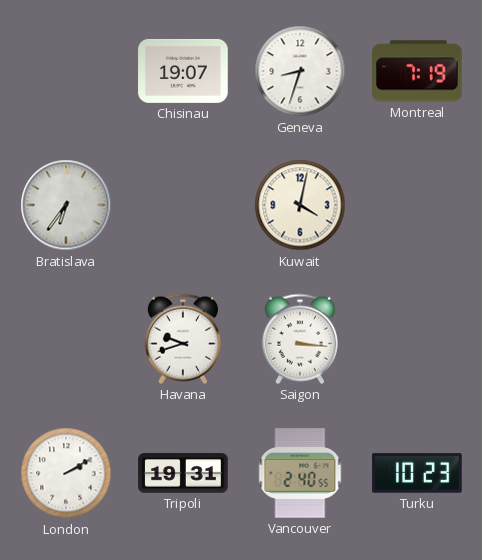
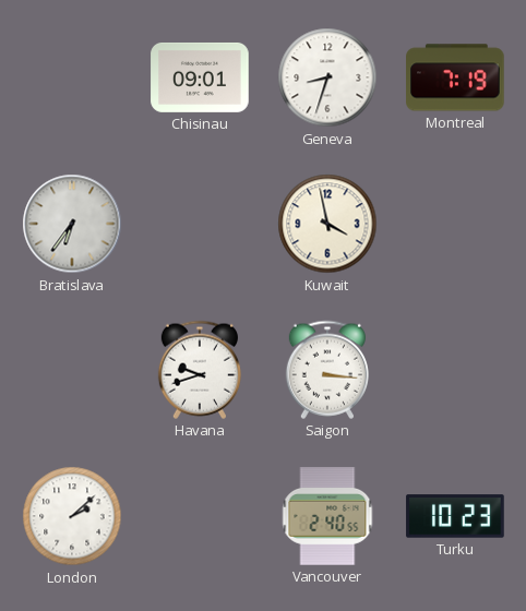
Chisinau: 19:07 -> 09:01 (200, 77)
Kuwait: 4:02 -> 3:58 (327, 224)
London: 2:10 -> 2:08 (72, 516)
Tripoli: 19:31 -> none (183, 473)
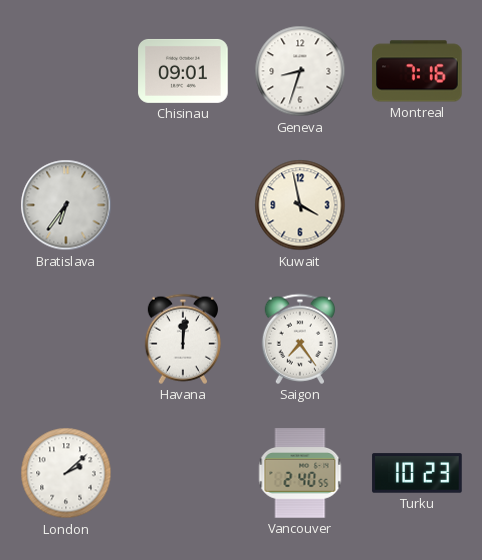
Montreal: 7:19 -> 7:16 (417, 71)
Havana: 9:42 -> 12:01 (183, 339)
Saigon: 3:16 -> 7:24 (300, 339)
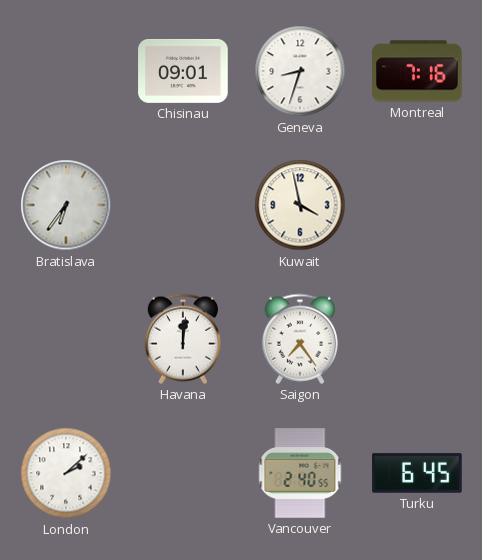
Turku: 10:23 -> 6:45 (417, 473)
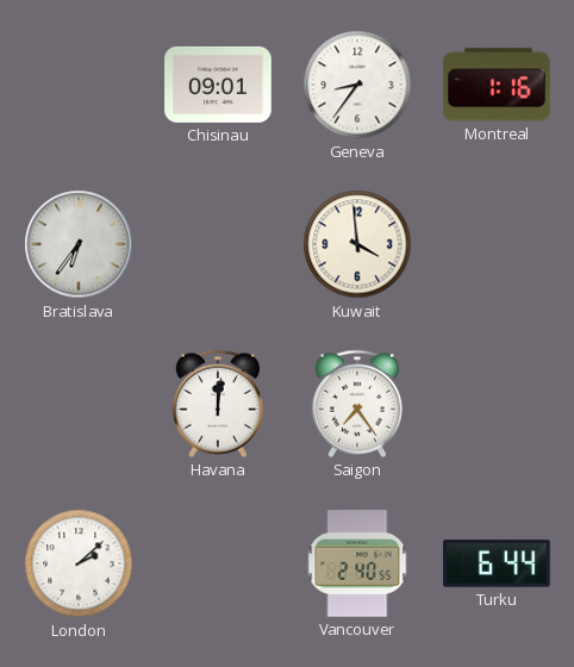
Geneva: 8:33 -> 8:36 (357, 85)
Montreal: 7:16 -> 1:16 (497, 85)
Kuwait: 3:58 -> 3:59 (357, 244)
Turku: 6:45 -> 6:44 (497, 563)
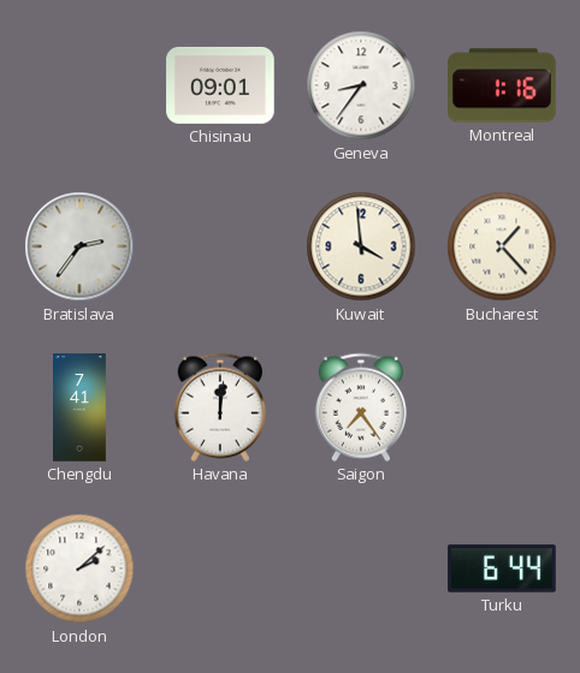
Bratislava: 6:36 -> 2:36 (79, 246)
Bucharest: none -> 1:23 (502, 246)
Chengdu: none -> 7:41 (79, 407)
Vancouver: 2:40 -> none (357, 563)
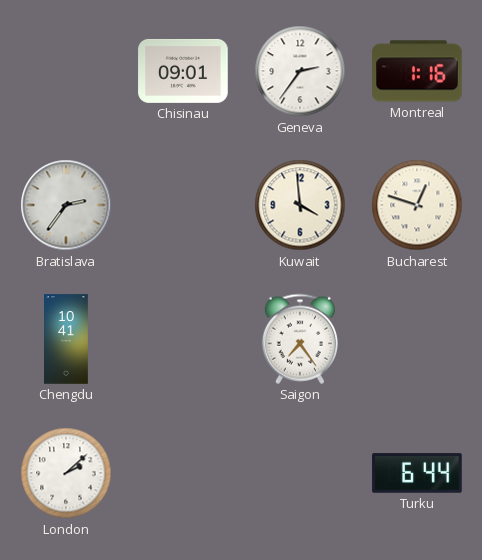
Geneva: 8:36 -> 2:36 (300, 71)
Bucharest: 1:23 -> 12:48 (417, 205)
Chengdu: 7:41 -> 10:41 (66, 339)
Havana: 12:01 -> none (220, 407)
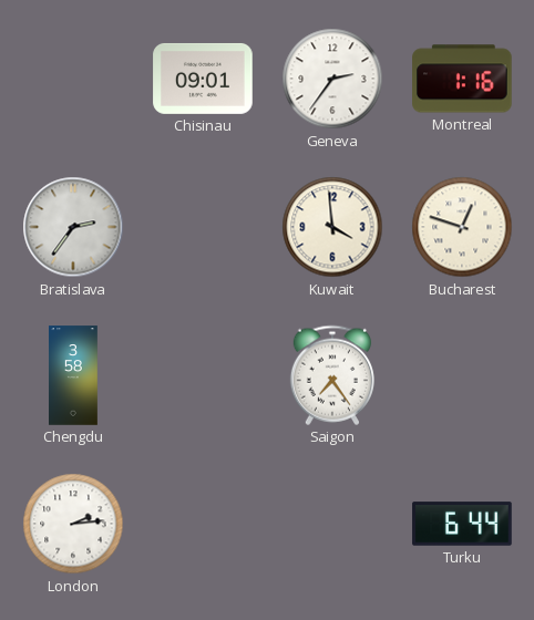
Chengdu: 10:41 -> 3:58 (73, 375)
London: 2:08 -> 2:14 (73, 524)
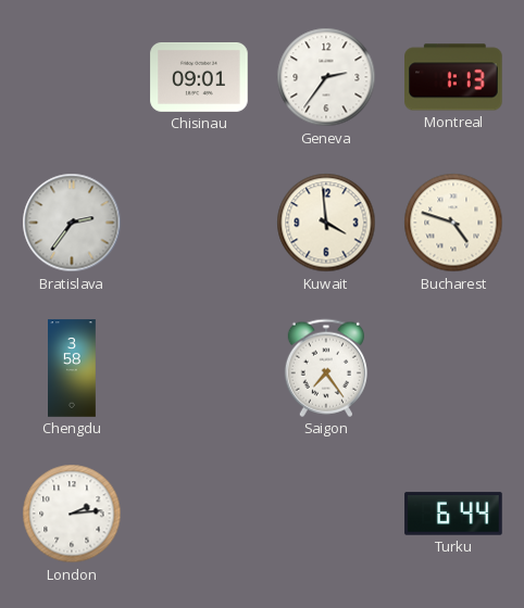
Montreal: 1:16 -> 1:13 (453, 77)
Bucharest: 12:48 -> 4:48 (453, 223)
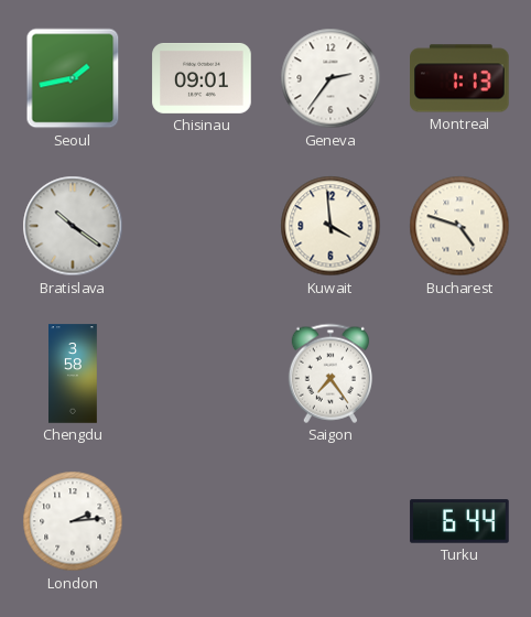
Seoul: none -> 1:43 (73, 78)
Bratislava: 2:36 -> 10:21 (73, 226)
